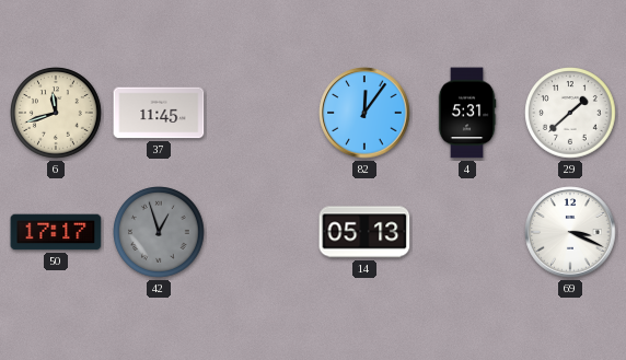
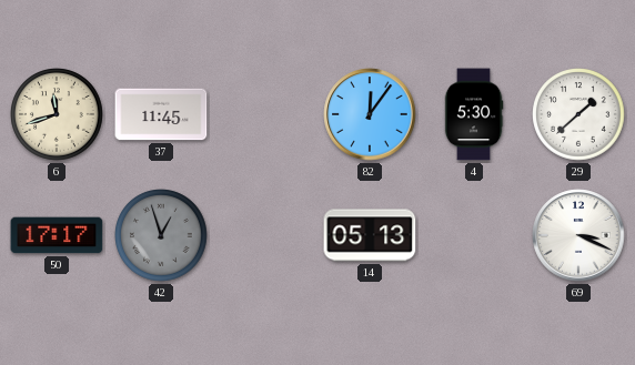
4: 5:31 -> 5:30 (474, 114)
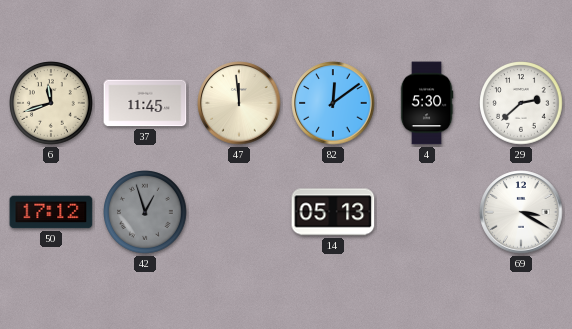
47: none -> 11:59 (239, 103)
82: 12:06 -> 12:09 (333, 103)
29: 1:38 -> 2:38 (521, 103)
50: 17:17 -> 17:12 (51, 212)
69: 3:19 -> 3:20 (521, 212)
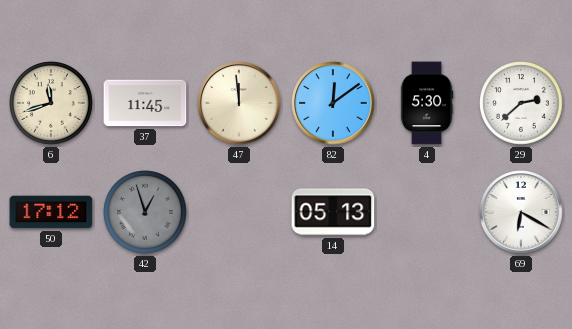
69: 3:20 -> 6:20 (521, 212)
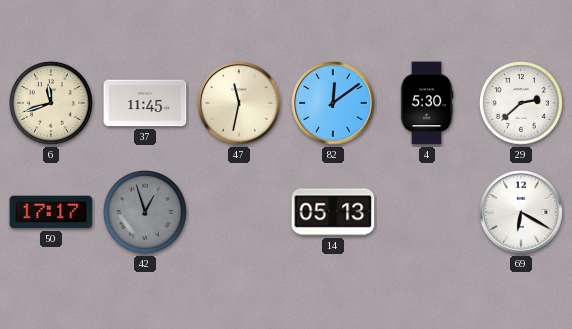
47: 11:59 -> 11:32 (239, 103)
50: 17:12 -> 17:17 (51, 212)
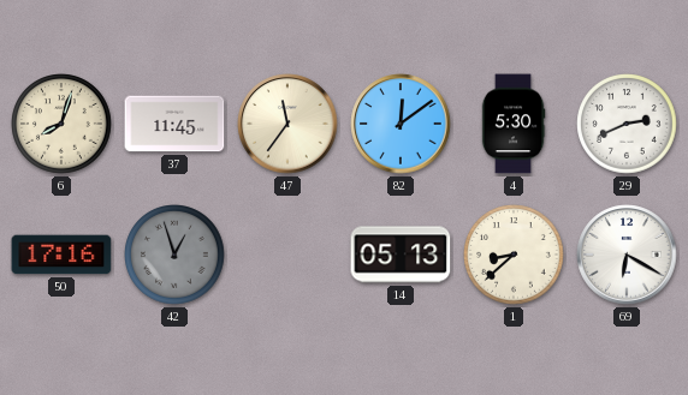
6: 11:42 -> 8:03 (61, 124)
47: 11:32 -> 11:36 (287, 124)
29: 2:38 -> 2:41 (627, 124)
50: 17:17 -> 17:16 (61, 255)
1: none -> 8:38 (514, 255)
